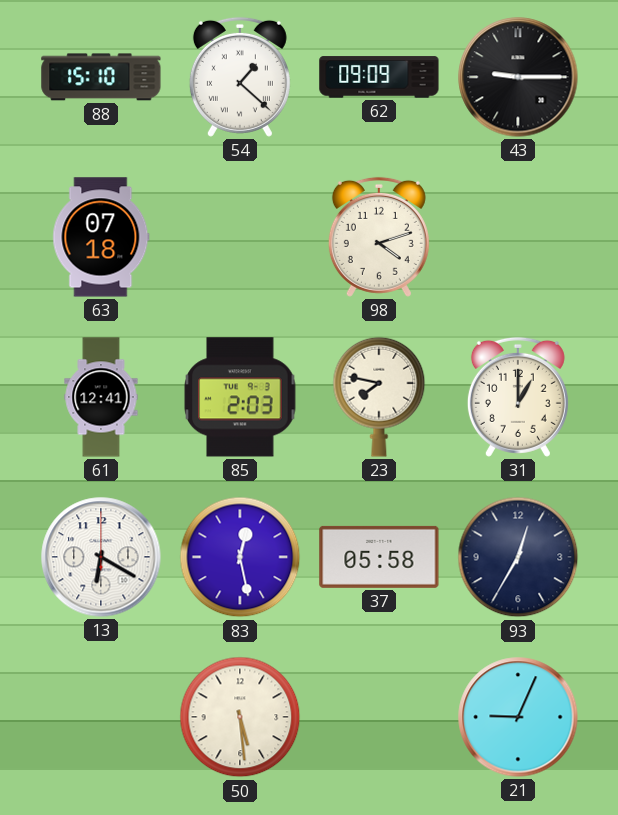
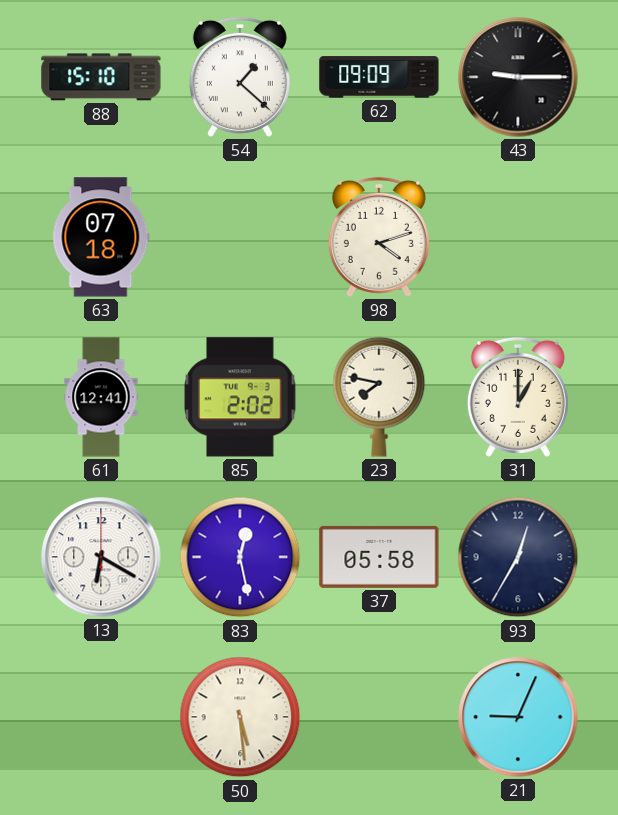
85: 2:03 -> 2:02 (240, 397)
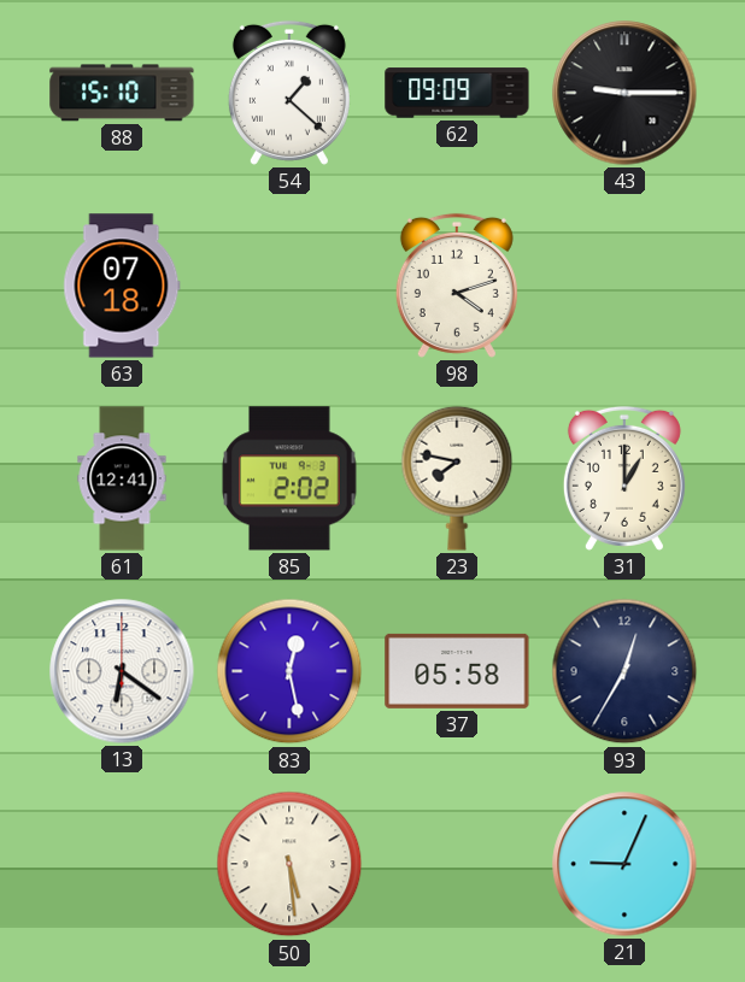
13: 6:20 -> 6:21 (122, 671)
